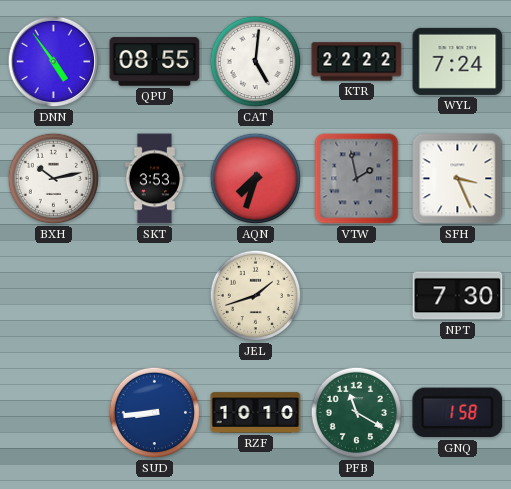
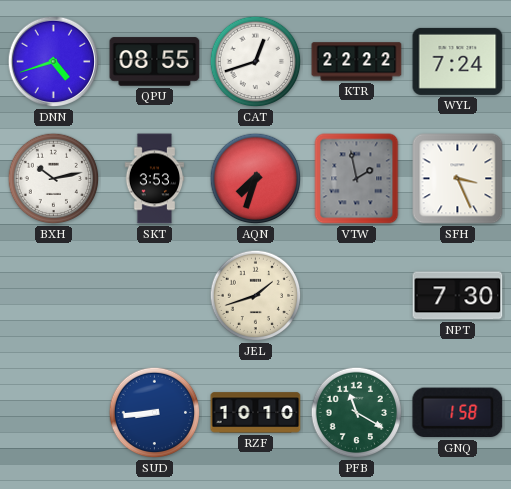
DNN: 4:54 -> 4:42 (54, 62)
CAT: 5:01 -> 12:42 (256, 62)
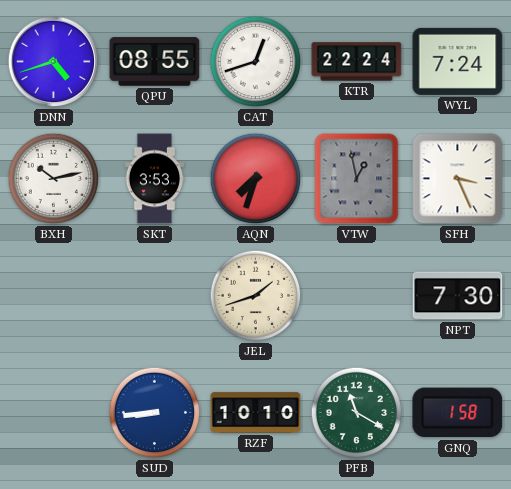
KTR: 22:22 -> 22:24 (357, 62)
VTW: 1:58 -> 12:58 (357, 179)
